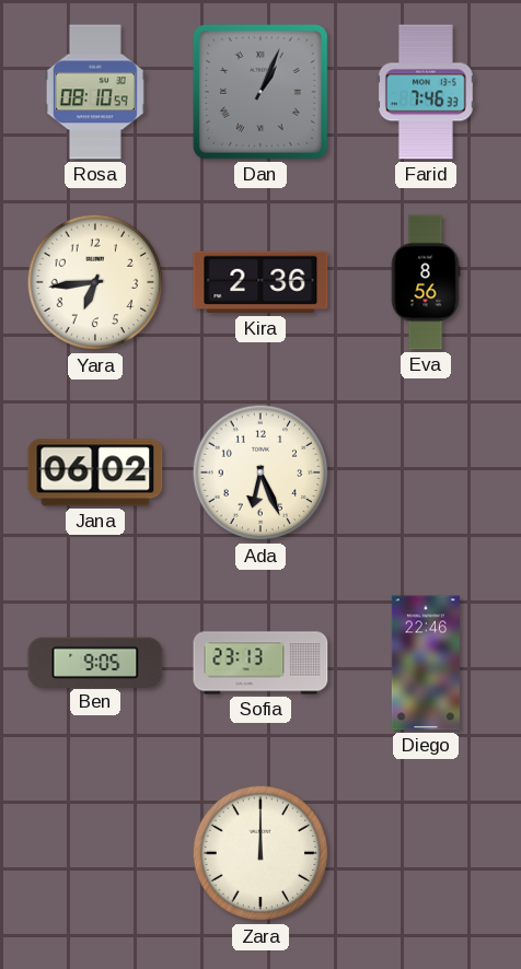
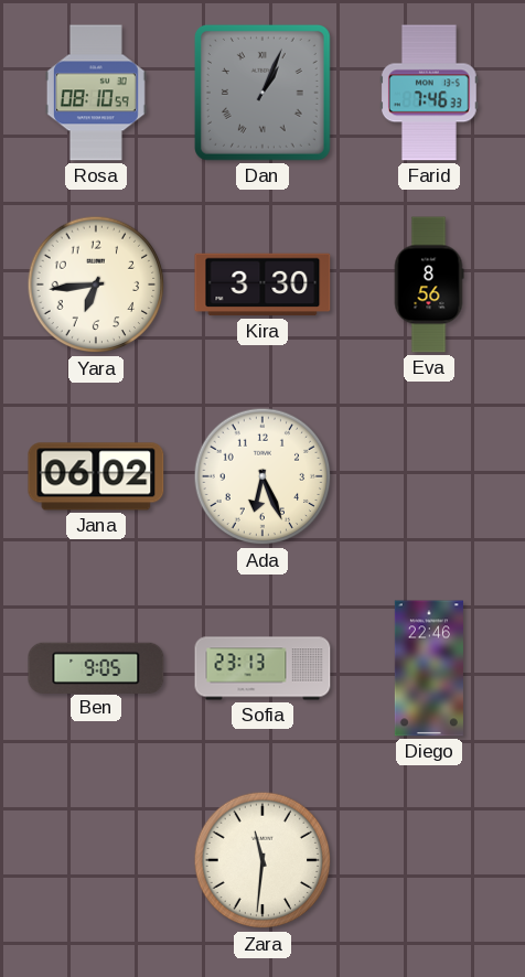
Kira: 2:36 -> 3:30 (262, 284)
Zara: 12:00 -> 11:31 (262, 860)
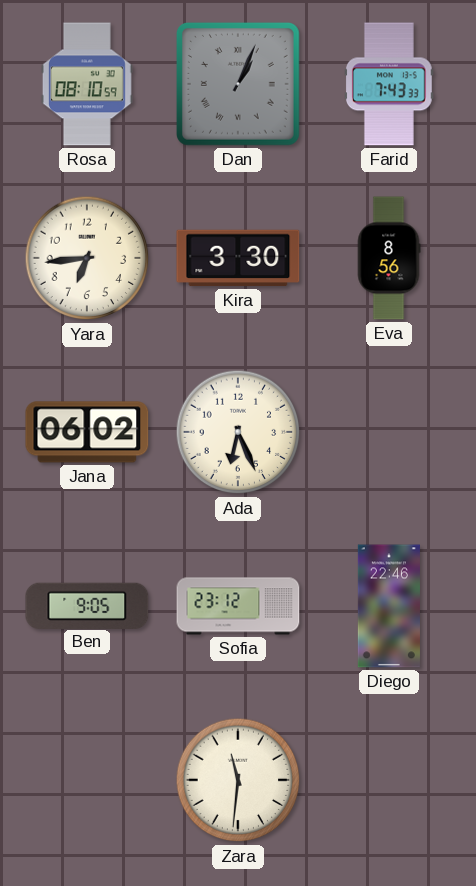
Farid: 7:46 -> 7:43 (390, 84)
Sofia: 23:13 -> 23:12 (238, 606)
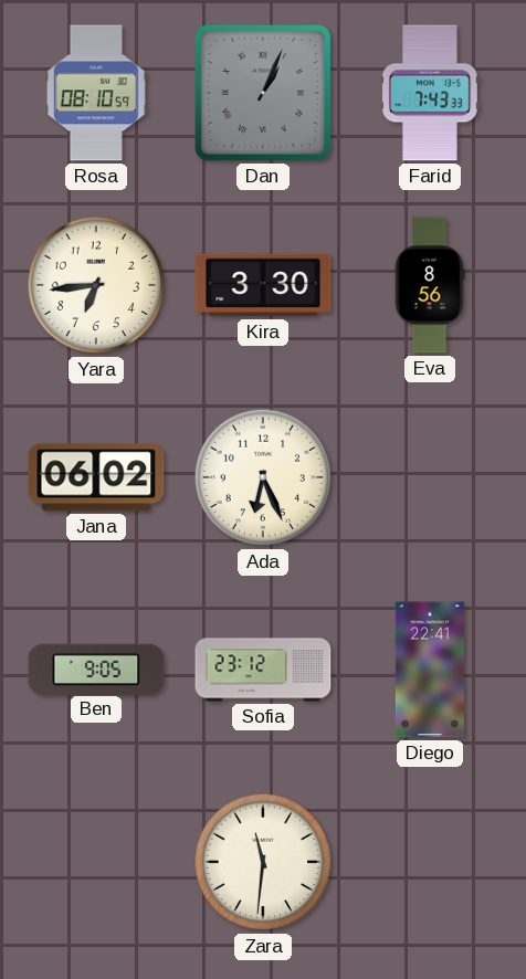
Diego: 22:46 -> 22:41 (430, 670)
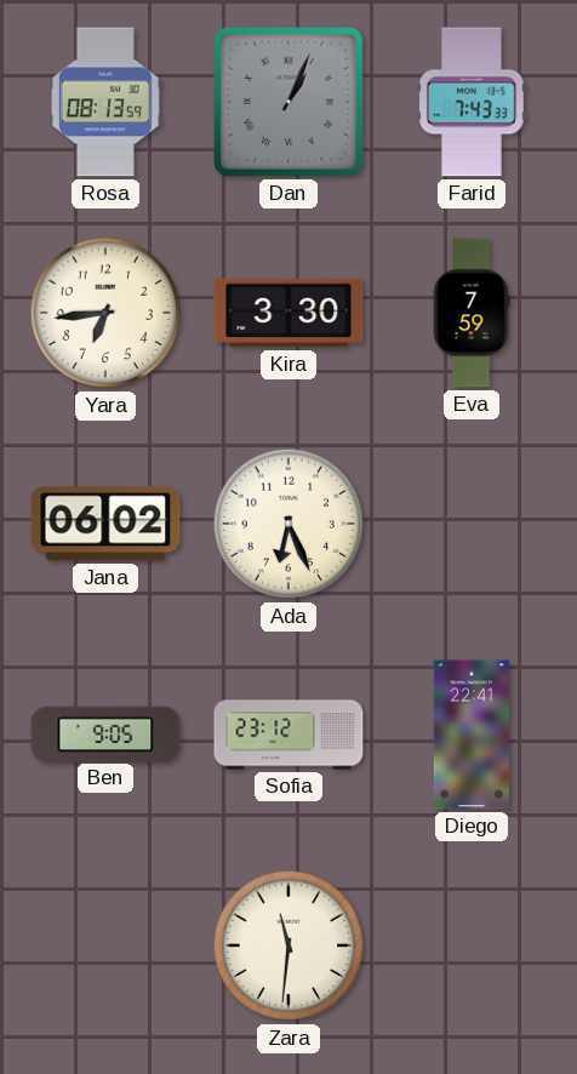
Rosa: 08:10 -> 08:13 (105, 102)
Eva: 8:56 -> 7:59 (472, 313)
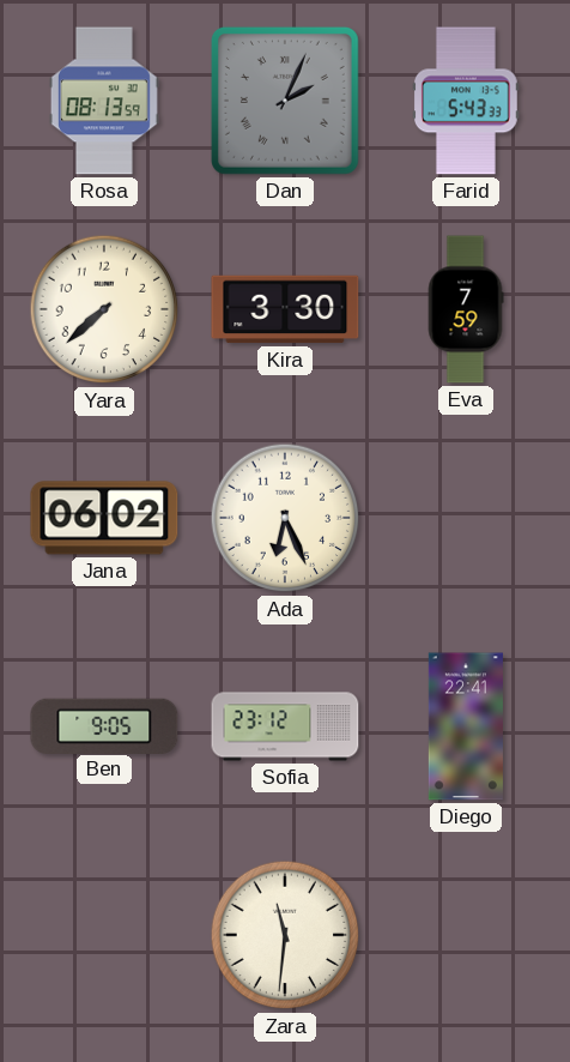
Dan: 1:04 -> 2:04 (285, 101)
Farid: 7:43 -> 5:43 (467, 101)
Yara: 6:44 -> 7:38 (104, 309)
